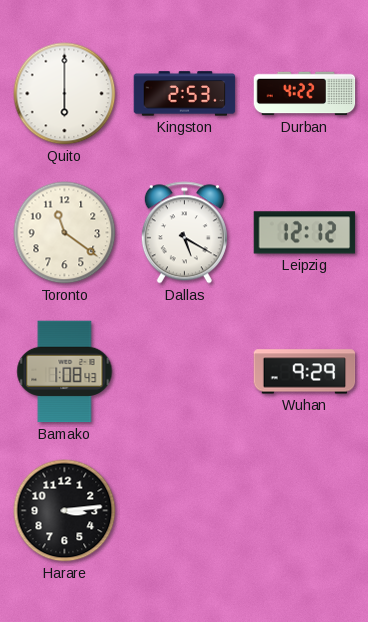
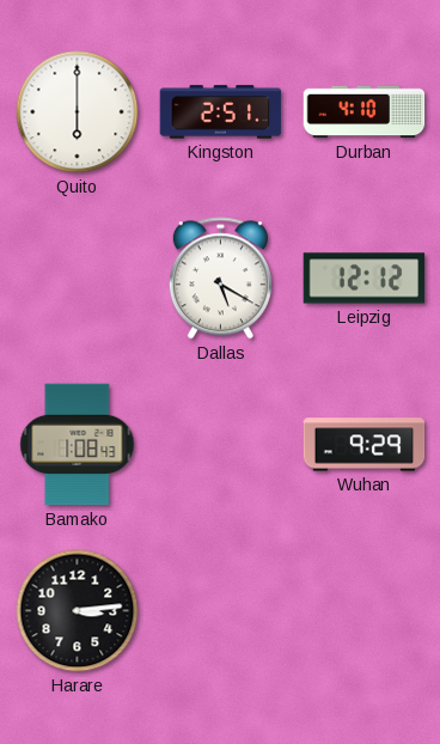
Kingston: 2:53 -> 2:51 (221, 112)
Durban: 4:22 -> 4:10 (365, 112)
Toronto: 11:21 -> none (65, 233)
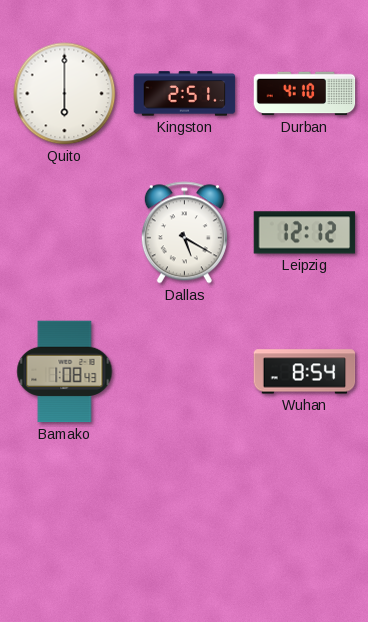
Wuhan: 9:29 -> 8:54 (305, 372)
Harare: 3:14 -> none (78, 611)
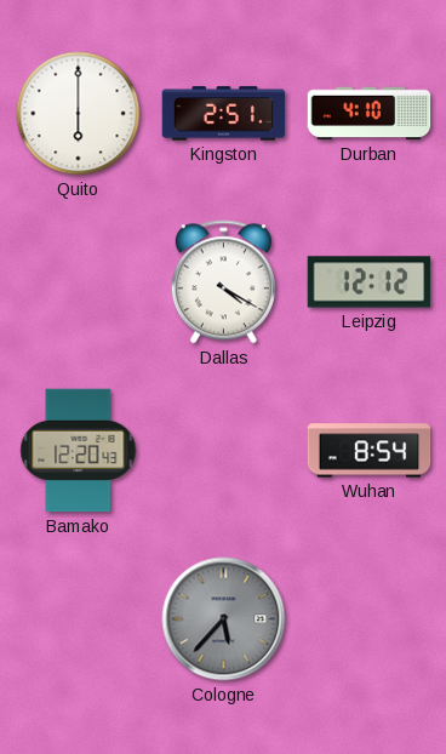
Dallas: 5:20 -> 4:20 (223, 282)
Bamako: 1:08 -> 12:20 (79, 451)
Cologne: none -> 5:37 (224, 619)
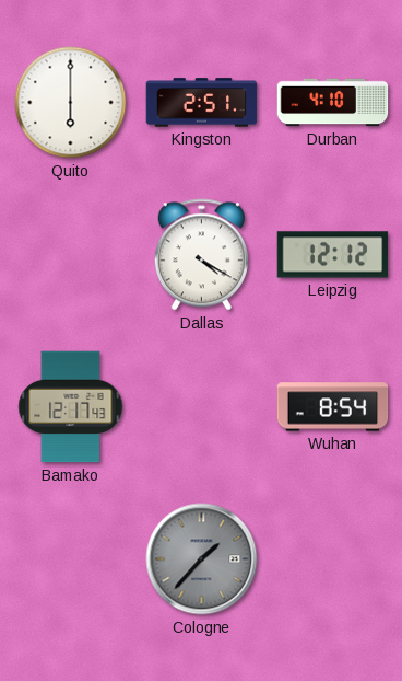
Bamako: 12:20 -> 12:17 (71, 407)
Cologne: 5:37 -> 1:37 (202, 559)
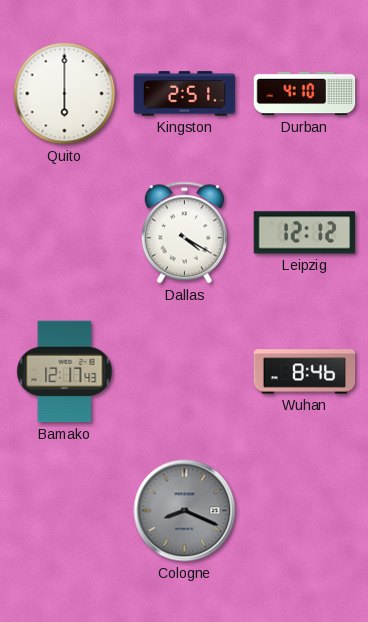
Wuhan: 8:54 -> 8:46 (305, 372)
Cologne: 1:37 -> 8:19 (185, 511)
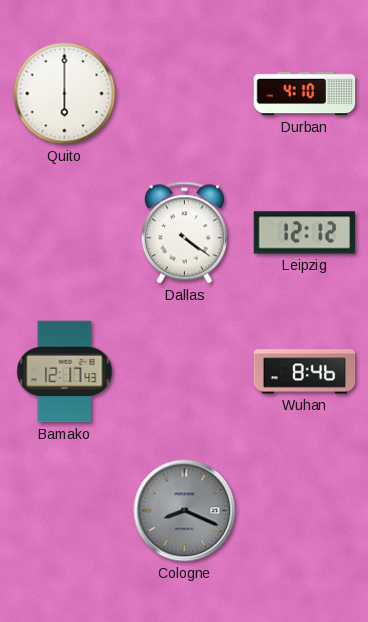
Kingston: 2:51 -> none (185, 94)
Dallas: 4:20 -> 4:21 (184, 233)
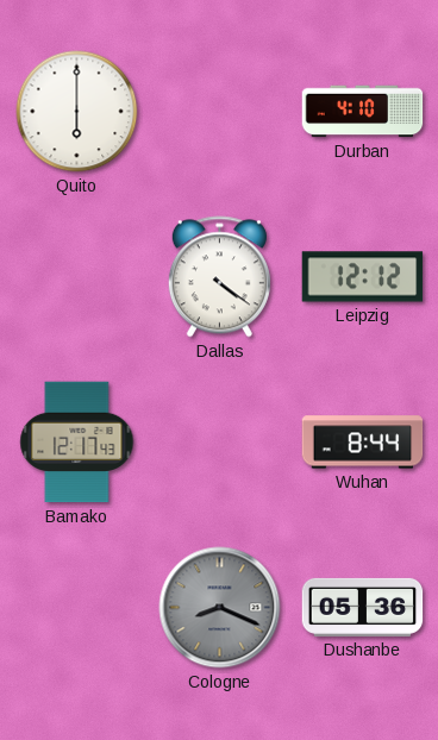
Wuhan: 8:46 -> 8:44 (363, 443)
Dushanbe: none -> 05:36 (363, 607)
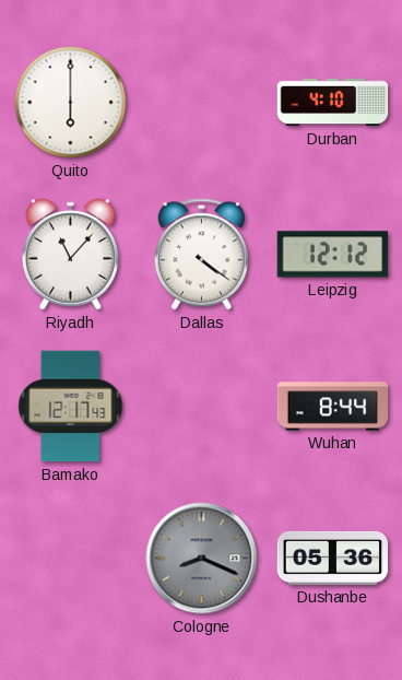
Riyadh: none -> 11:07 (70, 254)
